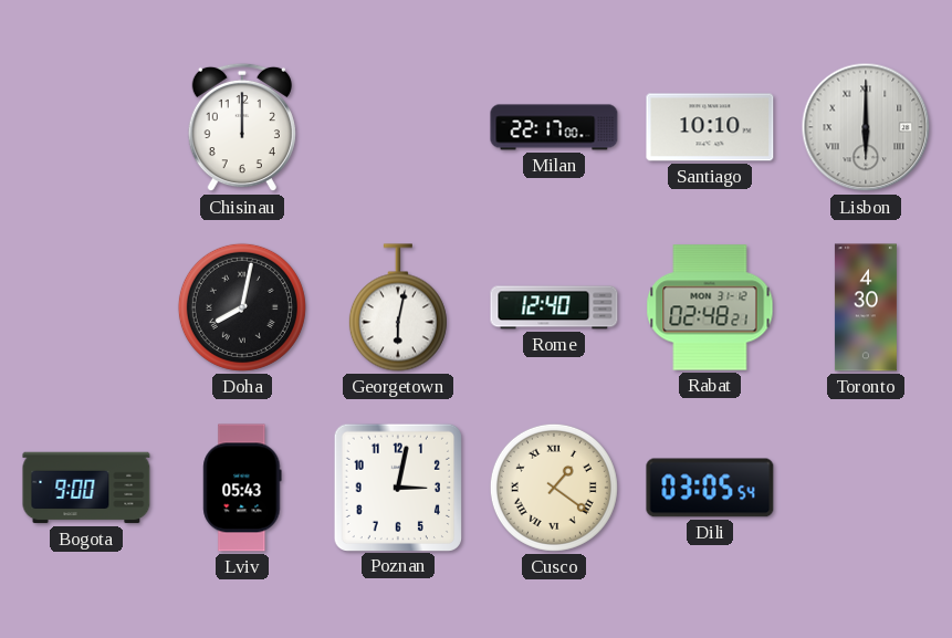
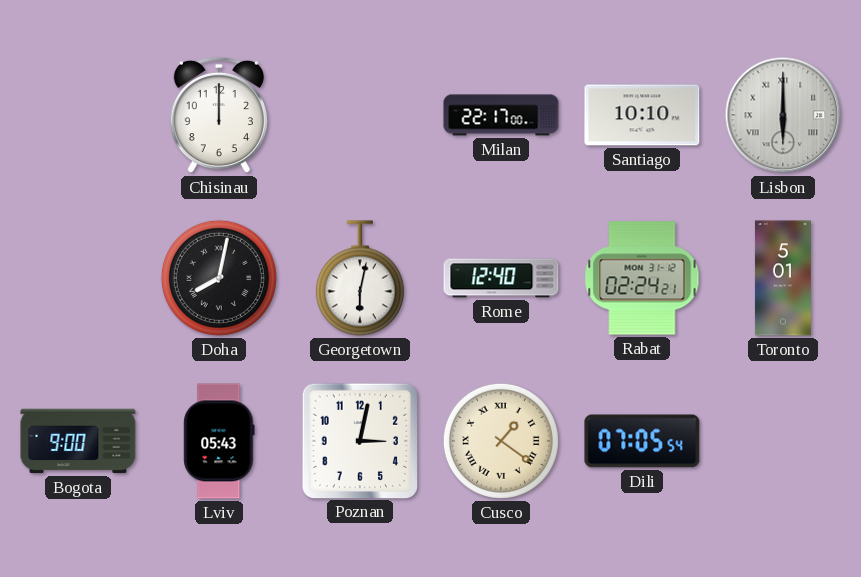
Rabat: 02:48 -> 02:24 (642, 278)
Toronto: 4:30 -> 5:01 (783, 278)
Dili: 03:05 -> 07:05 (642, 441)
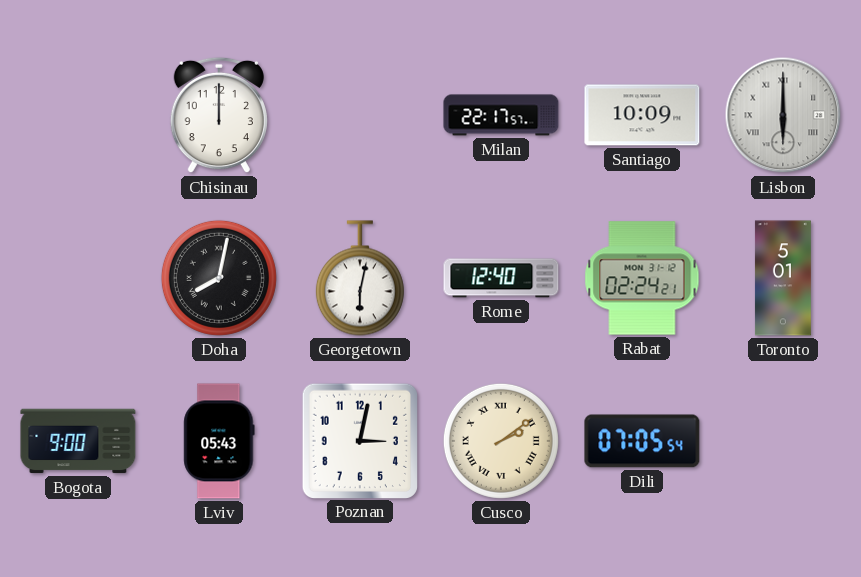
Milan: 22:17:00 -> 22:17:57 (501, 115)
Santiago: 10:10 -> 10:09 (642, 115)
Cusco: 1:21 -> 2:09 (501, 441)
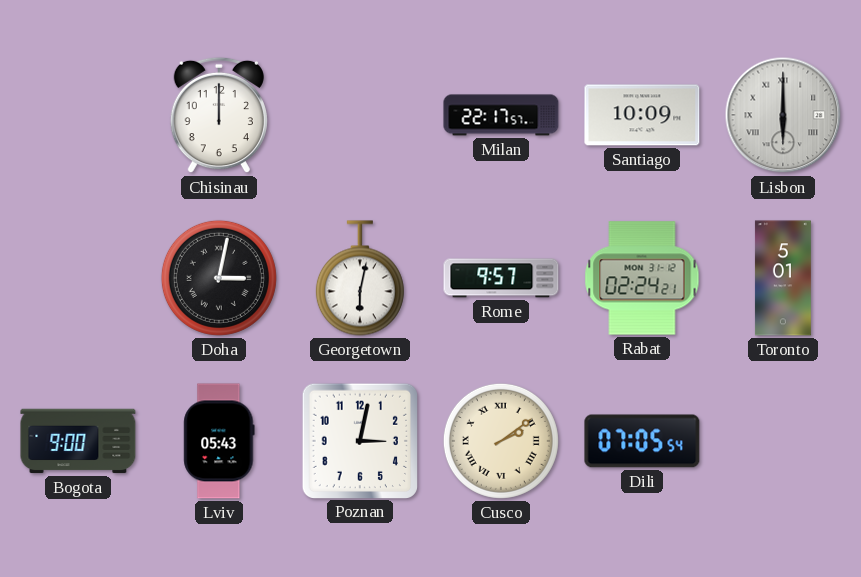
Doha: 8:02 -> 3:02 (219, 278)
Rome: 12:40 -> 9:57 (501, 278)
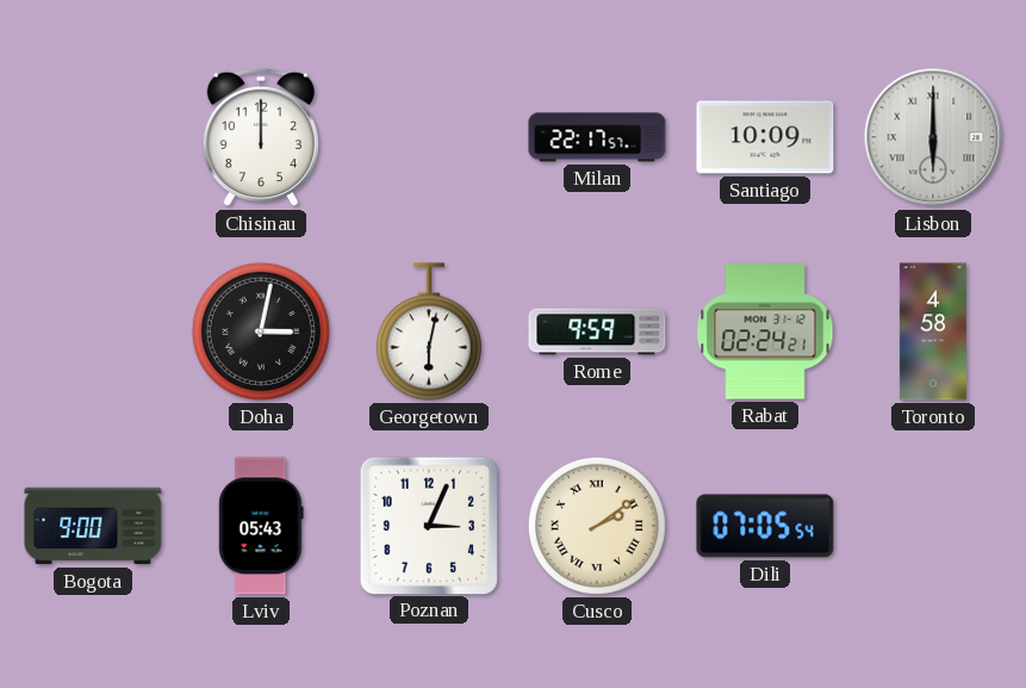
Rome: 9:57 -> 9:59 (597, 331)
Toronto: 5:01 -> 4:58 (933, 331)
Poznan: 3:02 -> 3:04 (428, 525)
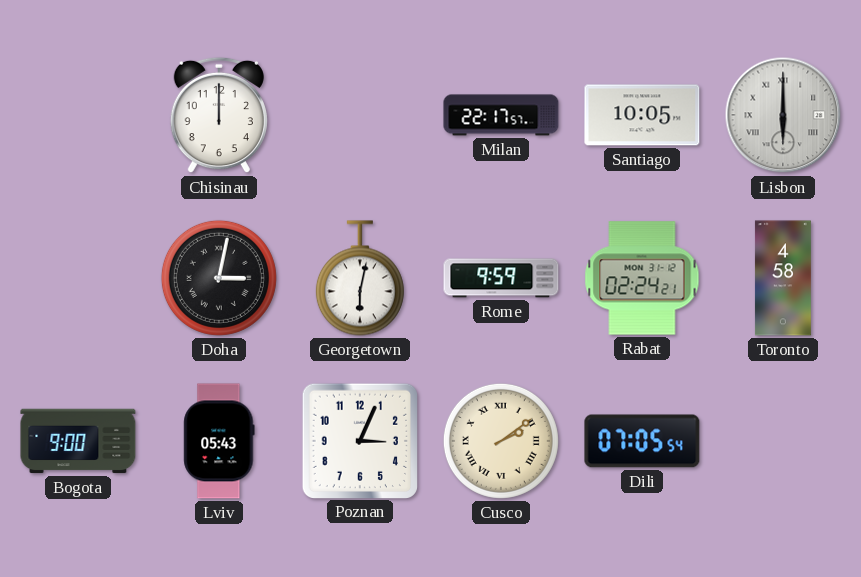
Santiago: 10:09 -> 10:05 (642, 115)
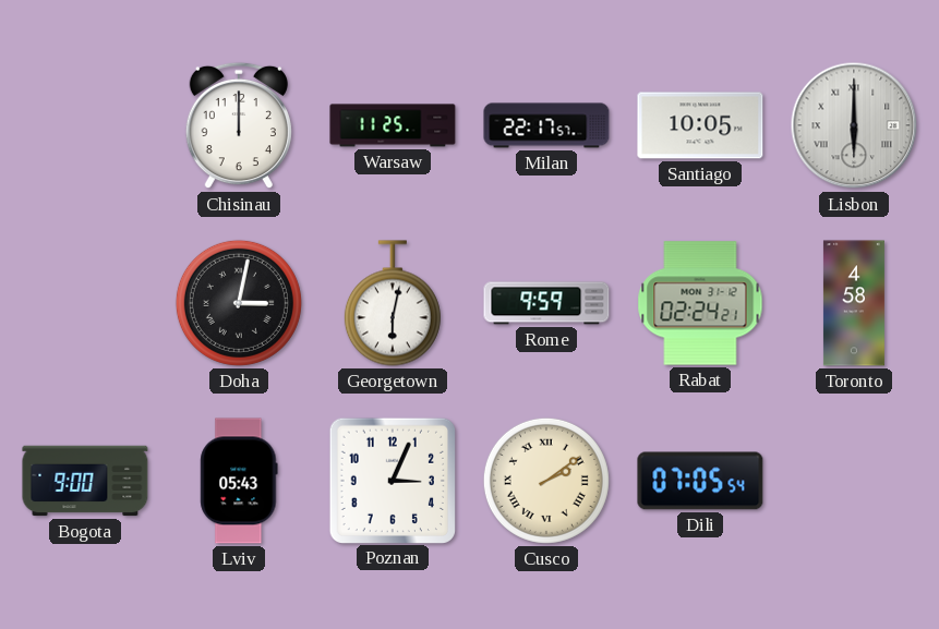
Warsaw: none -> 11:25 (393, 125)
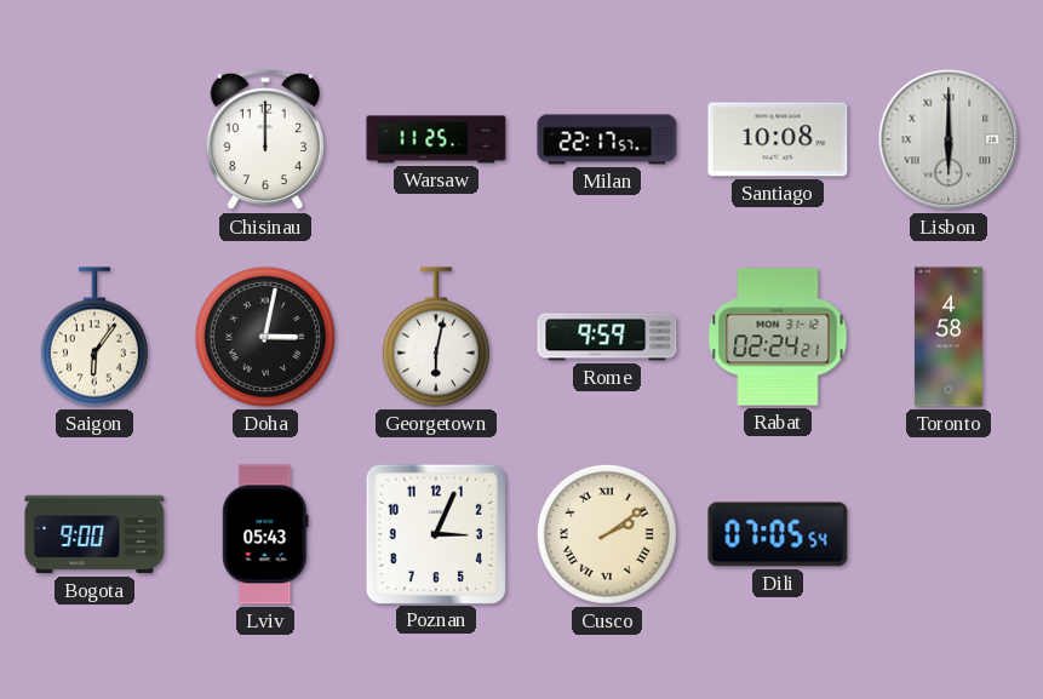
Santiago: 10:05 -> 10:08 (778, 139)
Saigon: none -> 6:06 (94, 337)
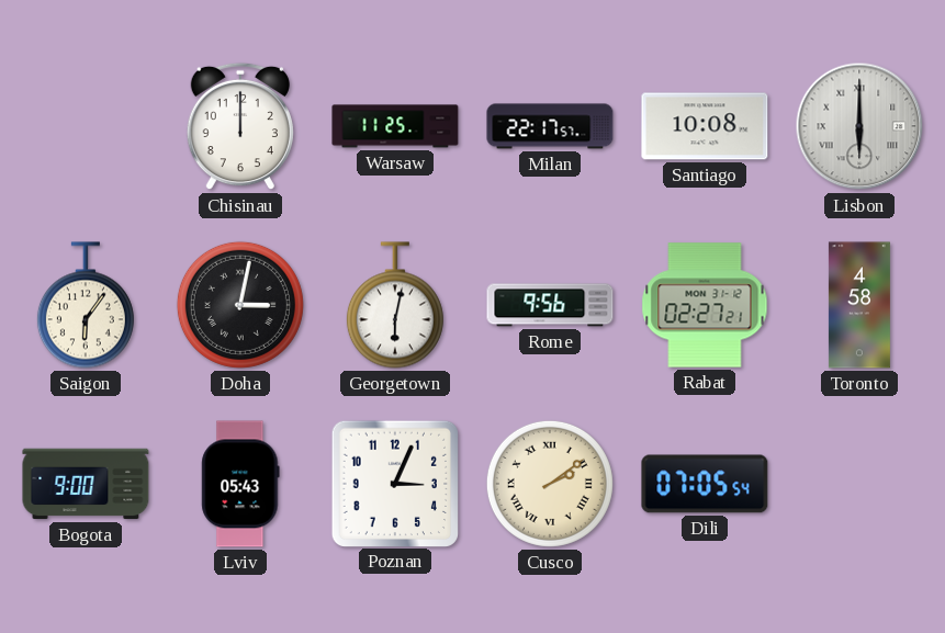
Rome: 9:59 -> 9:56 (550, 305)
Rabat: 02:24 -> 02:27 (705, 305)
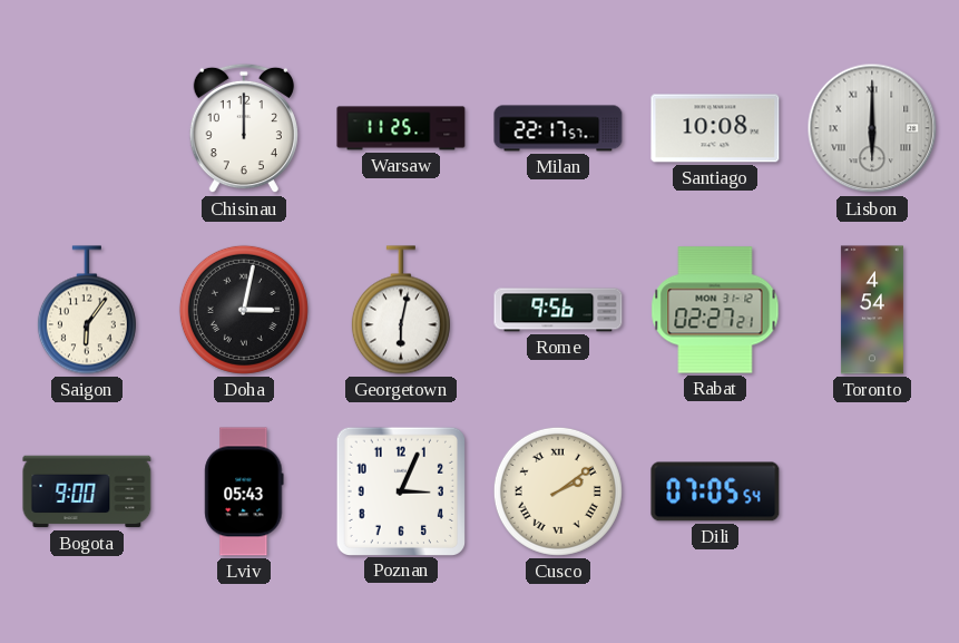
Toronto: 4:58 -> 4:54 (872, 310)
